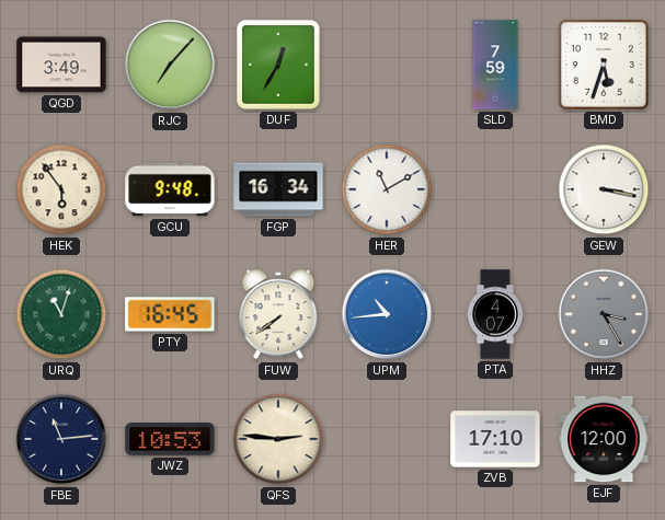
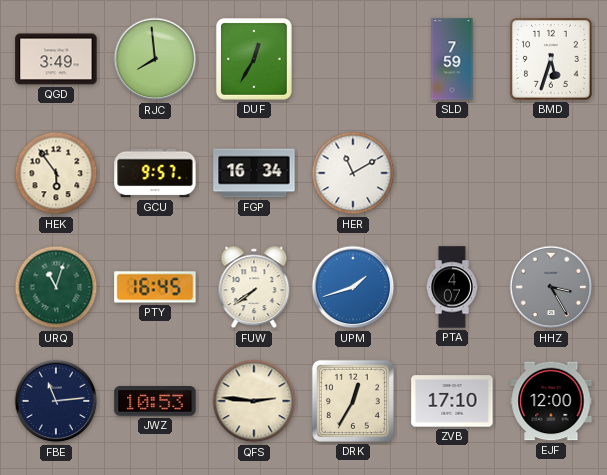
RJC: 7:07 -> 7:59 (155, 59)
GCU: 9:48 -> 9:57 (155, 173)
GEW: 3:17 -> none (604, 189)
UPM: 10:44 -> 1:42 (353, 287)
DRK: none -> 12:35 (353, 401)
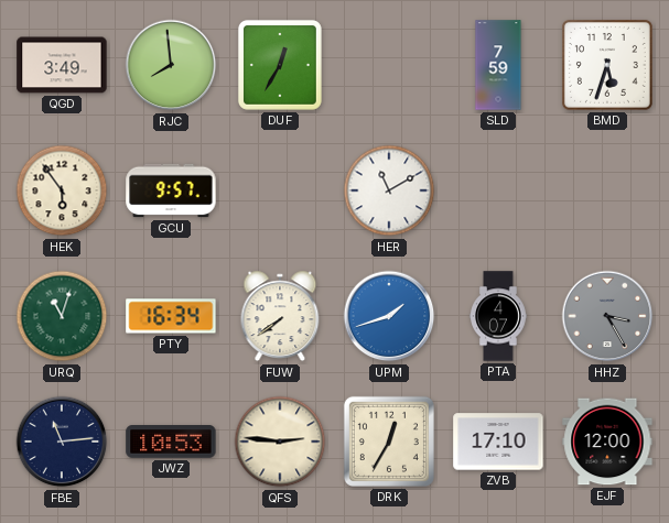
FGP: 16:34 -> none (254, 173)
PTY: 16:45 -> 16:34 (171, 316)
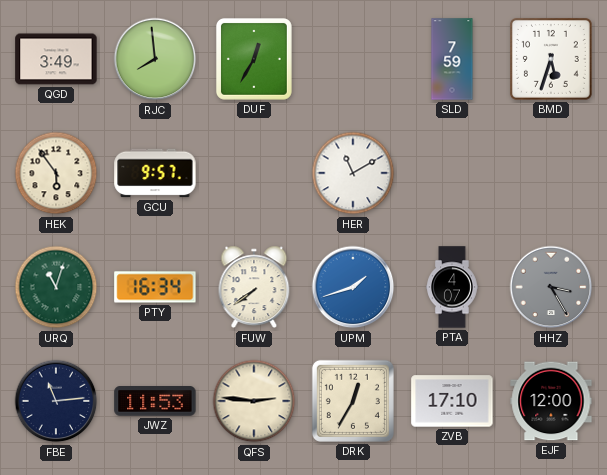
JWZ: 10:53 -> 11:53 (155, 401)
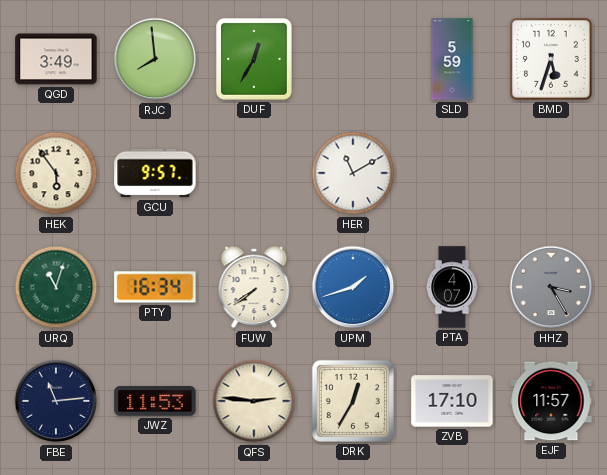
SLD: 7:59 -> 5:59 (452, 59)
EJF: 12:00 -> 11:57 (551, 401)
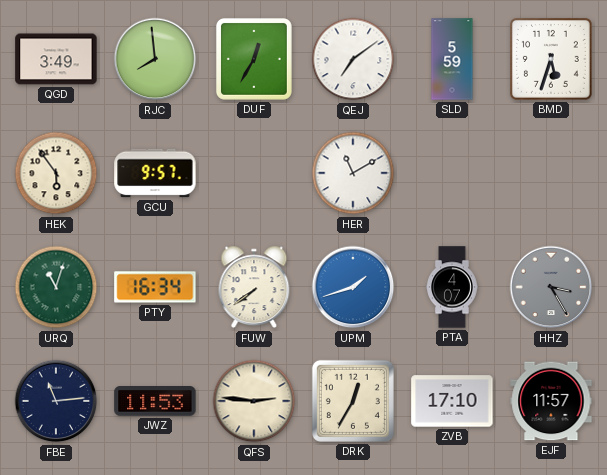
QEJ: none -> 7:09 (353, 59)
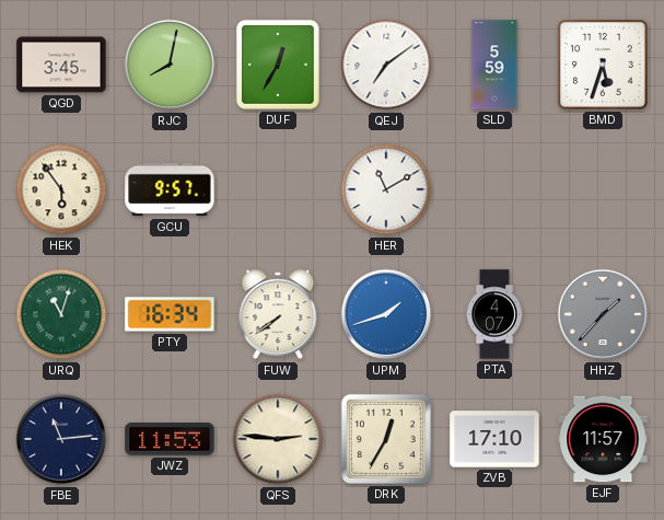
QGD: 3:49 -> 3:45 (61, 65)
RJC: 7:59 -> 8:02 (170, 65)
HHZ: 3:25 -> 1:37 (603, 314)
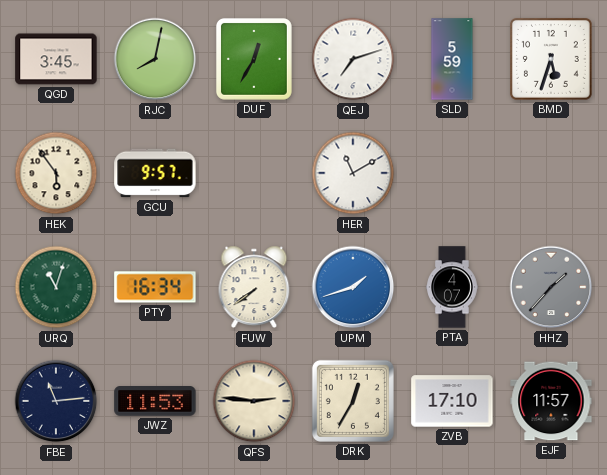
QEJ: 7:09 -> 7:12 (353, 59)
